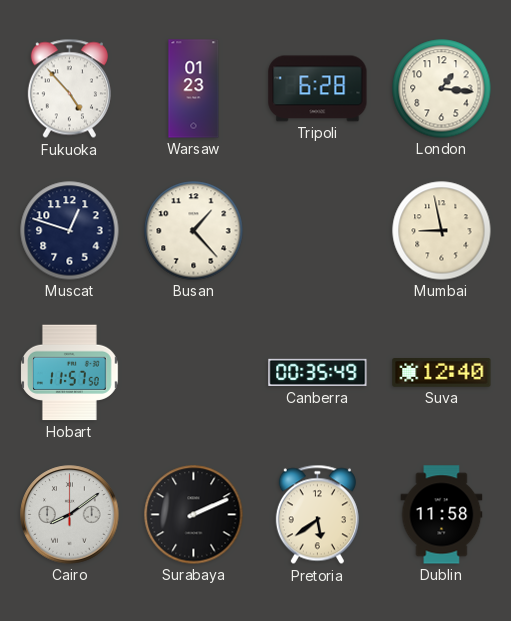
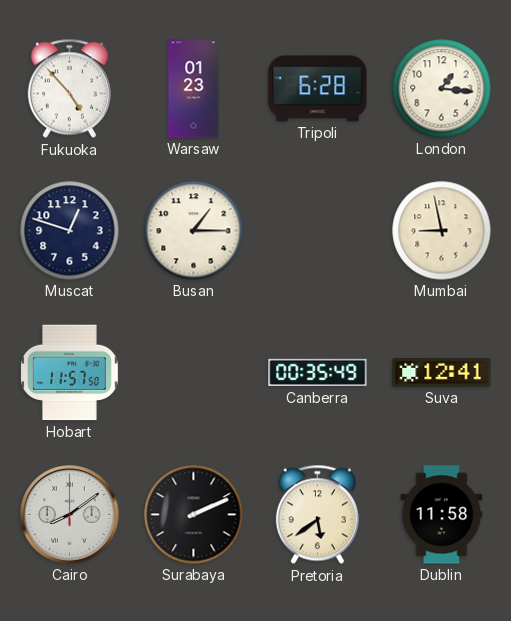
Busan: 1:23 -> 1:15 (194, 231)
Suva: 12:40 -> 12:41 (442, 373)
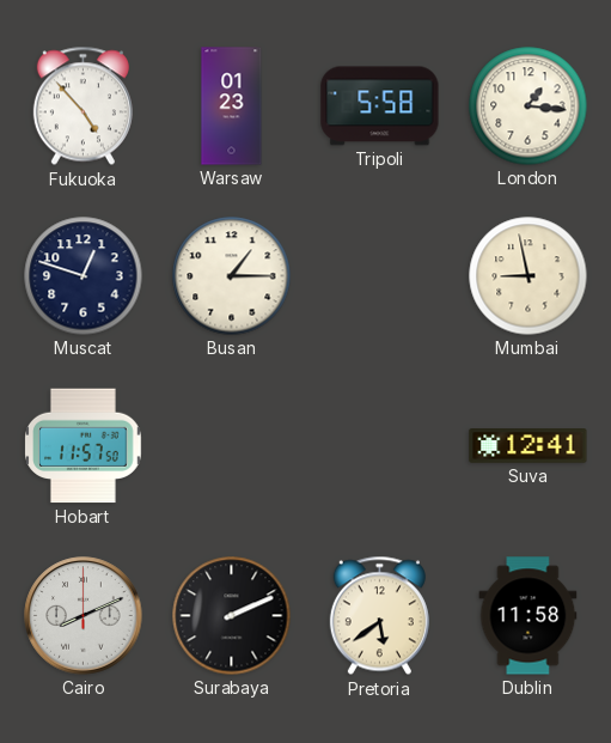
Tripoli: 6:28 -> 5:58 (380, 106)
Canberra: 00:35 -> none (318, 373)
Cairo: 8:09 -> 8:11 (84, 616)
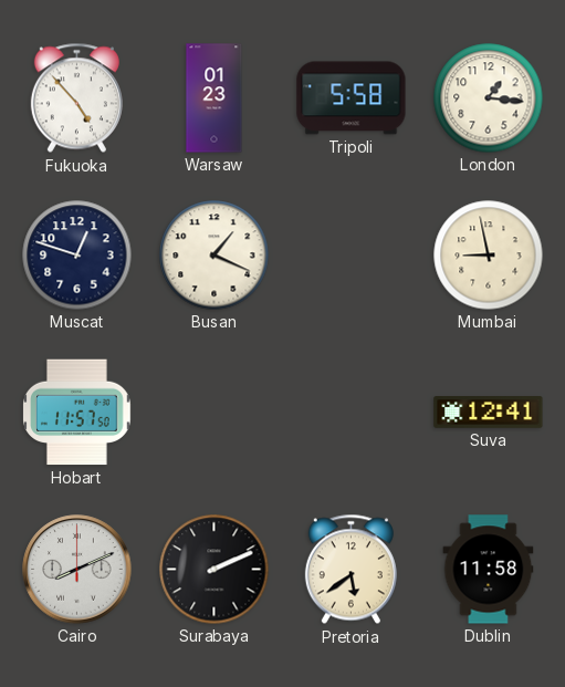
Busan: 1:15 -> 1:19 (215, 256)
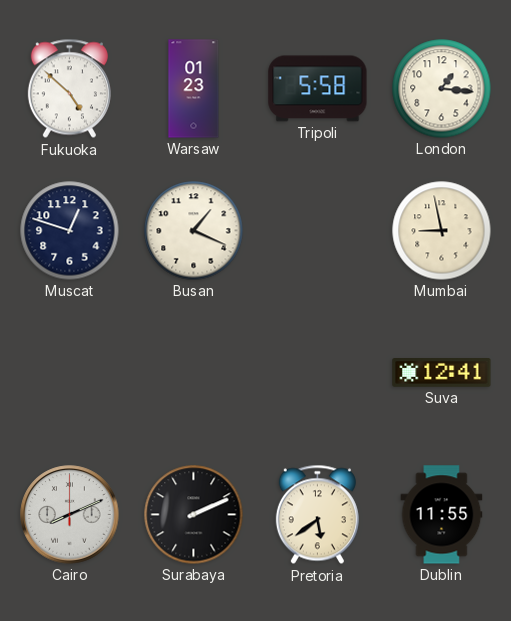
Fukuoka: 4:53 -> 4:52 (69, 89)
Hobart: 11:57 -> none (77, 413)
Dublin: 11:58 -> 11:55 (442, 515)
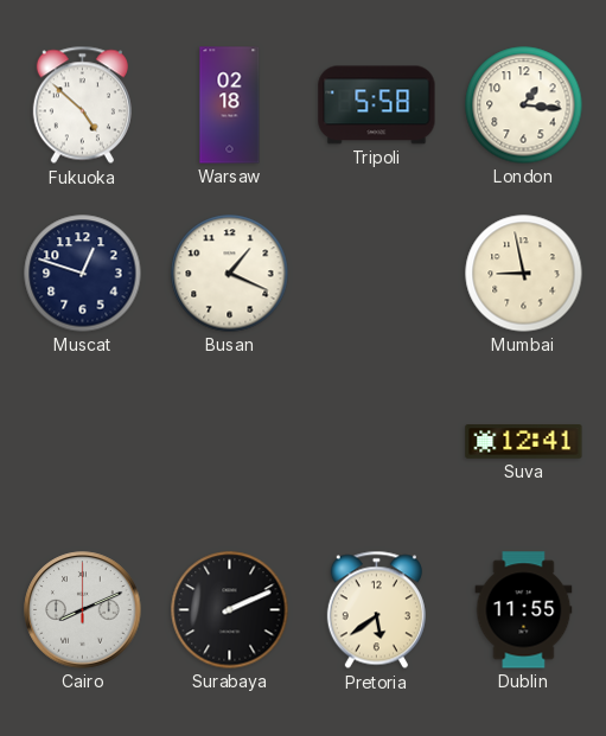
Warsaw: 01:23 -> 02:18 (230, 105)
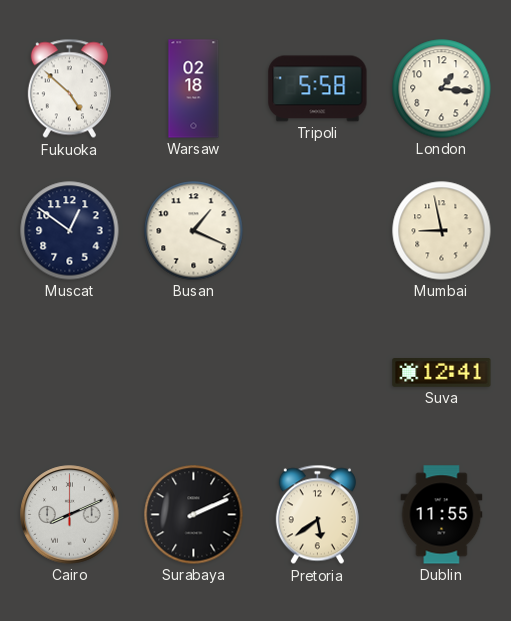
Muscat: 12:48 -> 12:51 (70, 231)
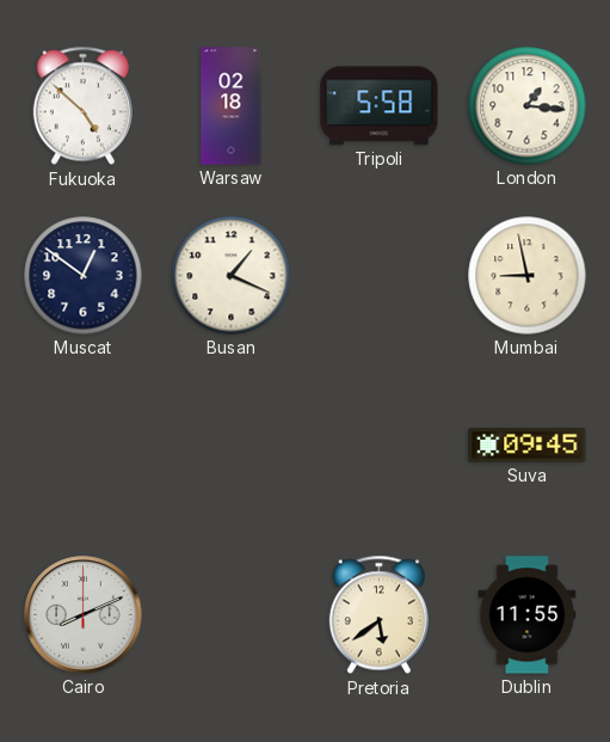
Suva: 12:41 -> 09:45 (528, 446)
Surabaya: 2:11 -> none (194, 515)
